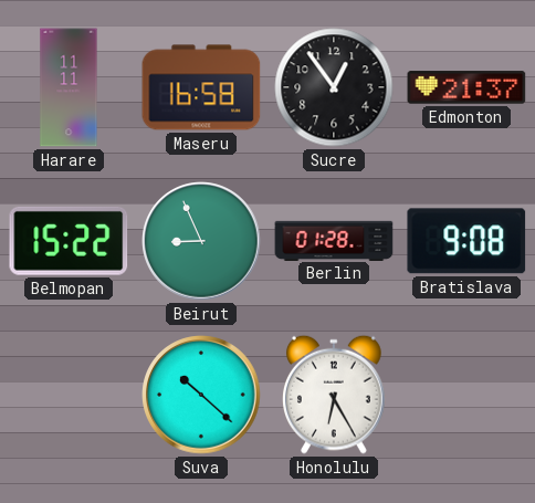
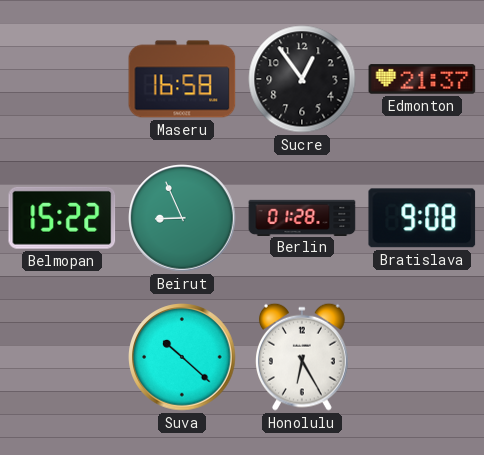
Harare: 11:11 -> none (69, 87)
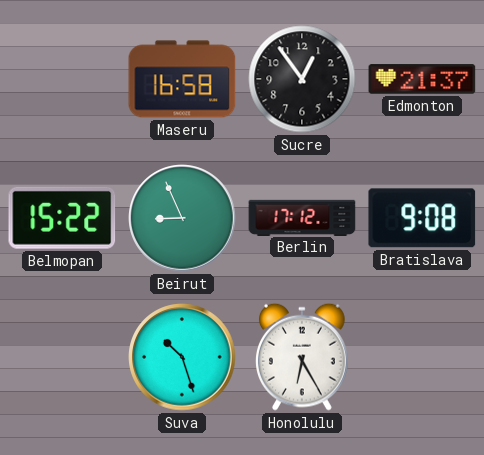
Berlin: 01:28 -> 17:12 (302, 217)
Suva: 10:22 -> 10:27 (182, 357)
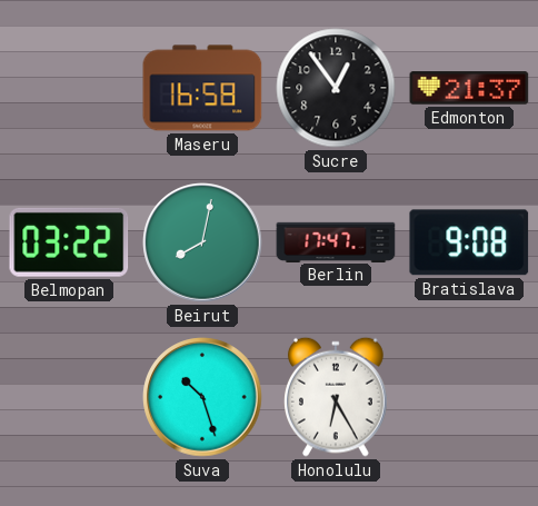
Belmopan: 15:22 -> 03:22 (69, 242)
Beirut: 8:56 -> 8:02 (202, 242)
Berlin: 17:12 -> 17:47 (336, 241)
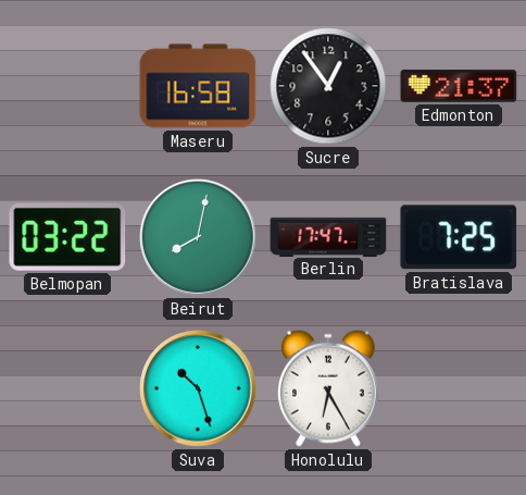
Bratislava: 9:08 -> 7:25 (459, 237)
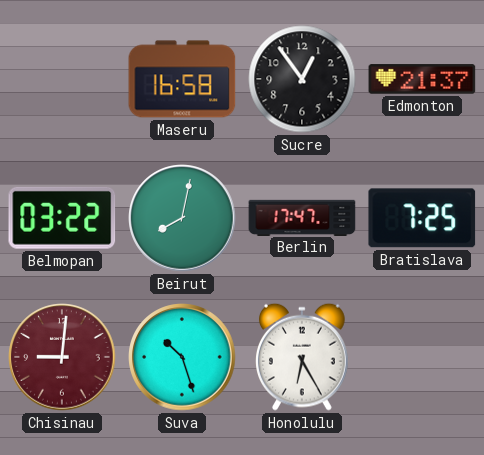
Chisinau: none -> 9:01 (62, 357)
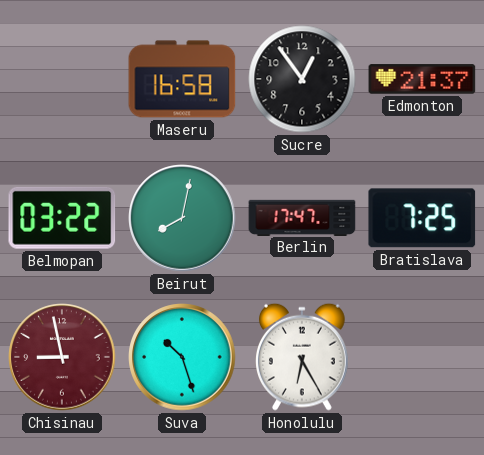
Chisinau: 9:01 -> 8:58 (62, 357)
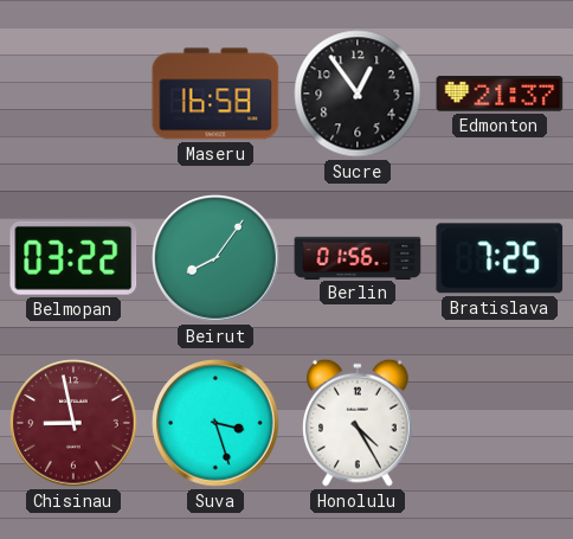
Beirut: 8:02 -> 8:06 (215, 258)
Berlin: 17:47 -> 01:56 (358, 257)
Suva: 10:27 -> 3:27 (215, 423)
Honolulu: 6:25 -> 4:25 (359, 423)
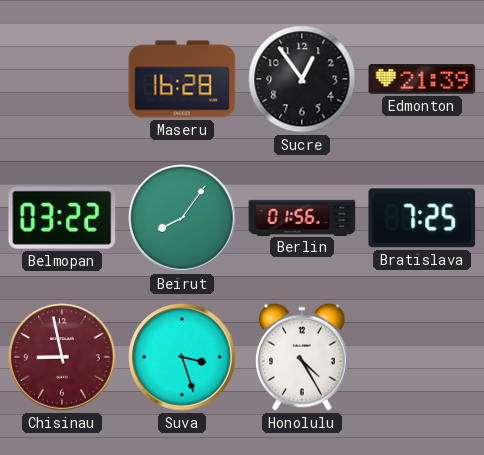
Maseru: 16:58 -> 16:28 (182, 79)
Edmonton: 21:37 -> 21:39 (422, 79)
